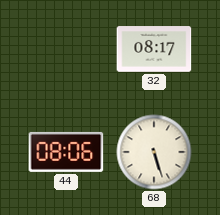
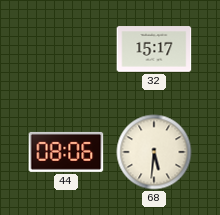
32: 08:17 -> 15:17 (154, 49)
68: 5:27 -> 5:31 (154, 152)
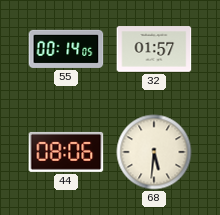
55: none -> 00:14 (66, 49)
32: 15:17 -> 01:57 (154, 49)
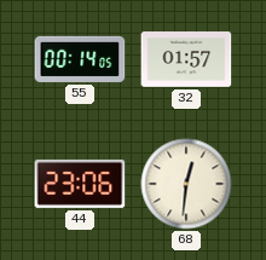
44: 08:06 -> 23:06 (80, 184)
68: 5:31 -> 12:31 (186, 184)
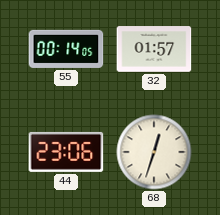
68: 12:31 -> 12:33 (154, 152)
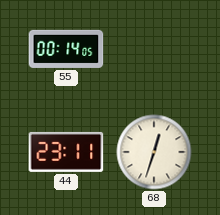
32: 01:57 -> none (154, 49)
44: 23:06 -> 23:11 (66, 152)
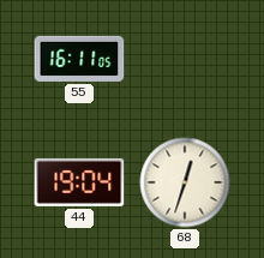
55: 00:14 -> 16:11 (79, 59)
44: 23:11 -> 19:04 (79, 182)
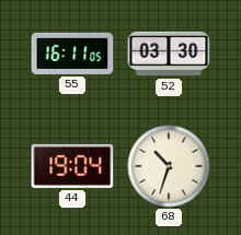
52: none -> 03:30 (169, 54)
68: 12:33 -> 10:33 (169, 166)
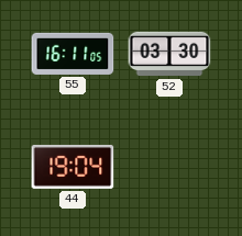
68: 10:33 -> none (169, 166)
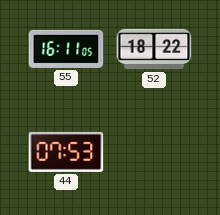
52: 03:30 -> 18:22 (154, 49)
44: 19:04 -> 07:53 (66, 152)
